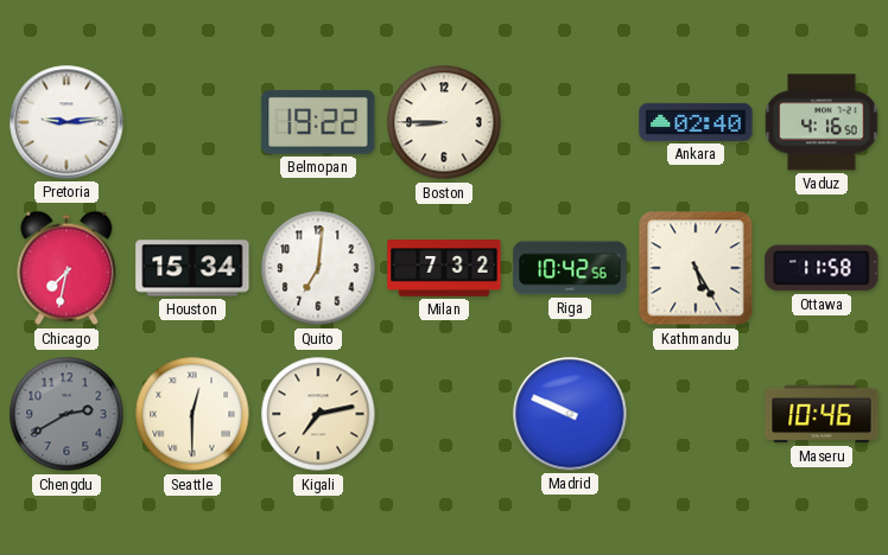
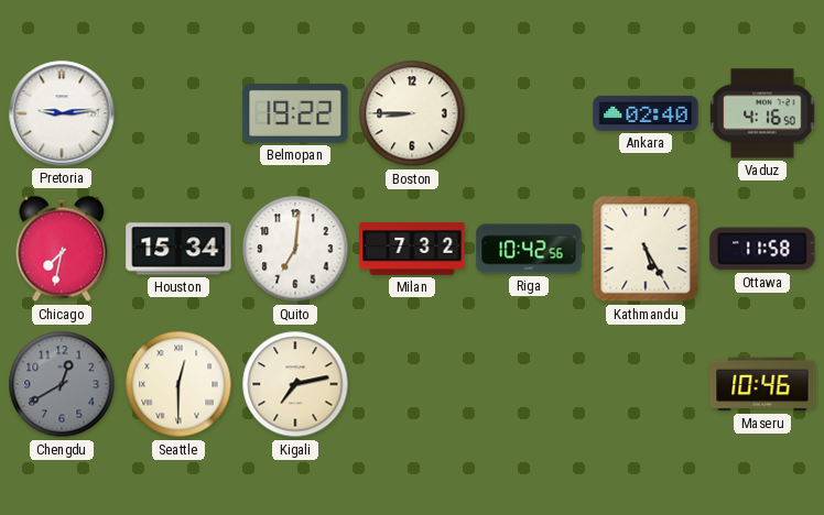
Chengdu: 2:40 -> 12:40 (62, 384)
Madrid: 9:49 -> none (570, 414)
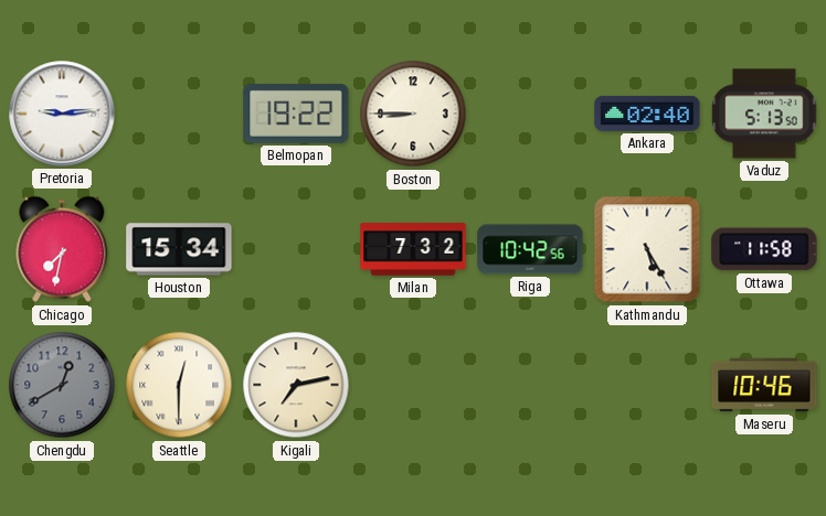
Vaduz: 4:16 -> 5:13 (764, 114)
Quito: 7:01 -> none (295, 249)
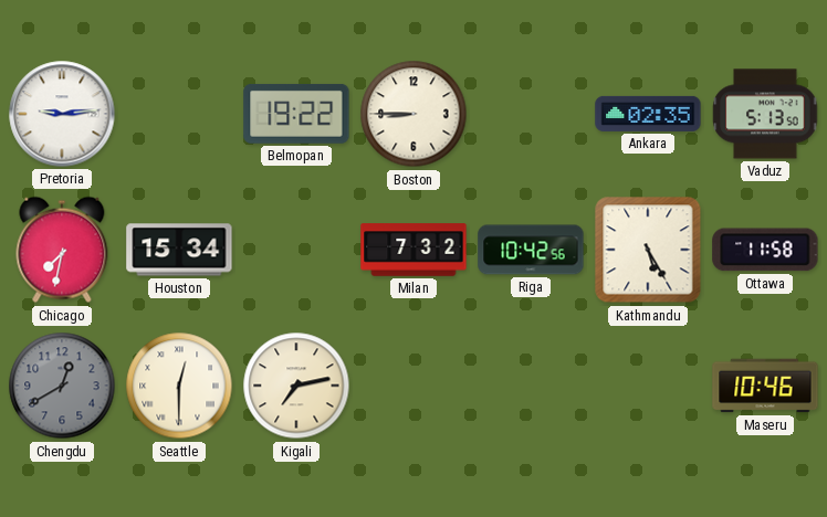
Ankara: 02:40 -> 02:35 (648, 114)
